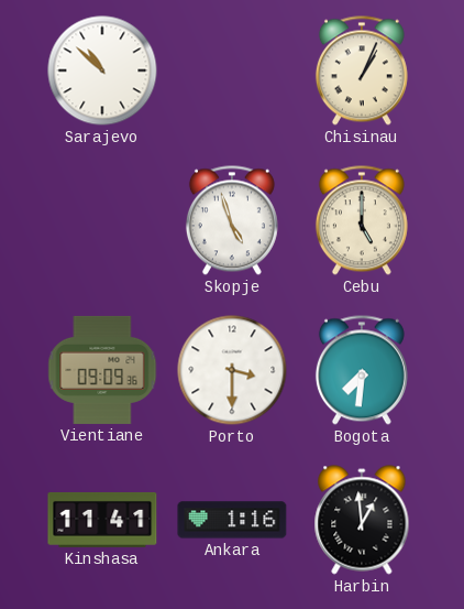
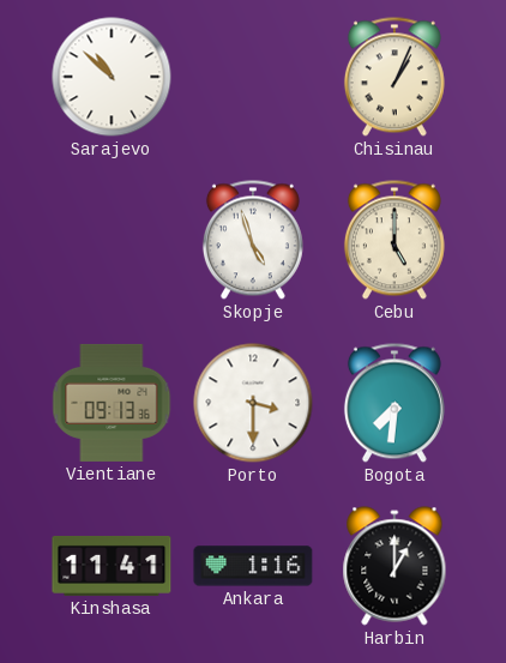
Vientiane: 09:09 -> 09:13 (112, 403)
Harbin: 12:59 -> 1:00 (394, 566)
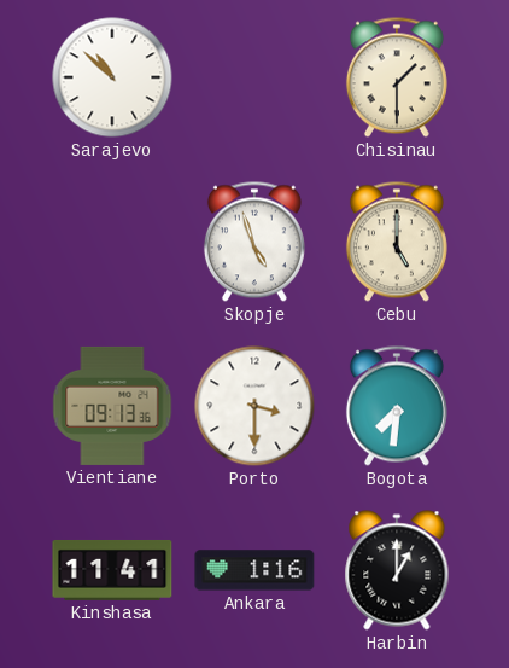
Chisinau: 1:04 -> 1:30 (397, 77)
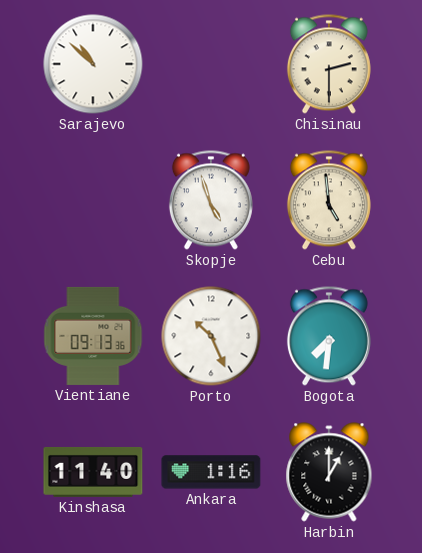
Chisinau: 1:30 -> 2:30 (329, 64)
Cebu: 5:00 -> 4:59 (329, 200)
Porto: 3:30 -> 10:26 (211, 336)
Kinshasa: 11:41 -> 11:40 (93, 472)
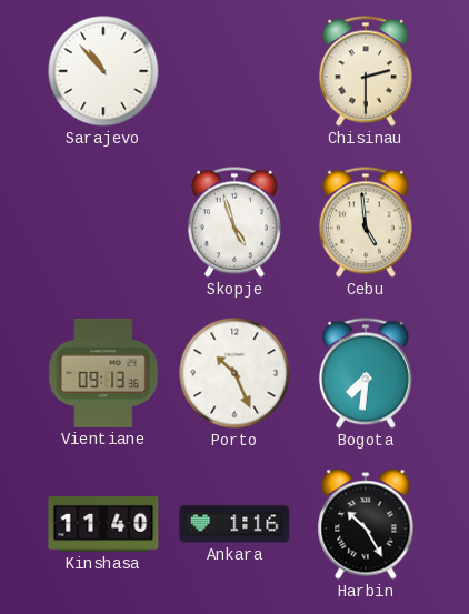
Sarajevo: 10:52 -> 10:53 (103, 71)
Harbin: 1:00 -> 10:25 (366, 524)
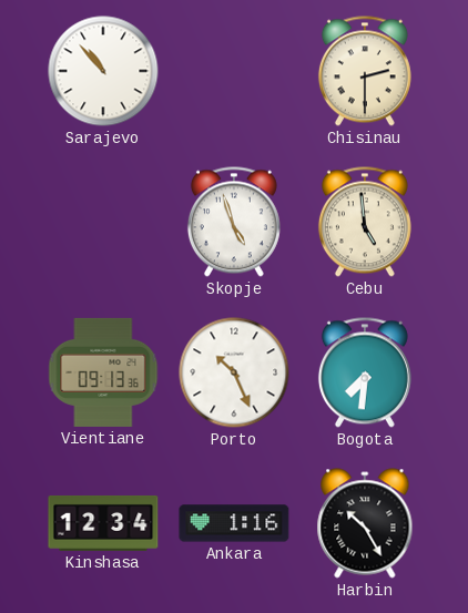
Kinshasa: 11:40 -> 12:34 (103, 523)
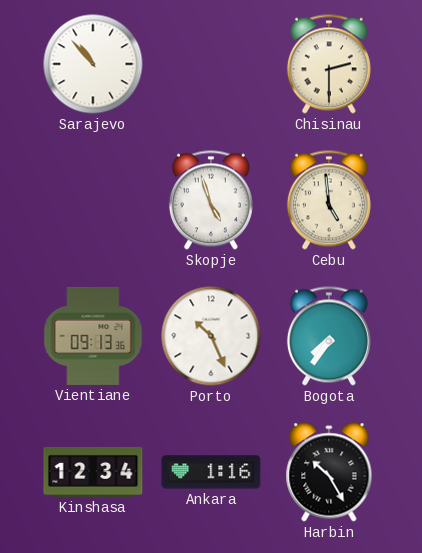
Bogota: 7:31 -> 7:36 (329, 336)
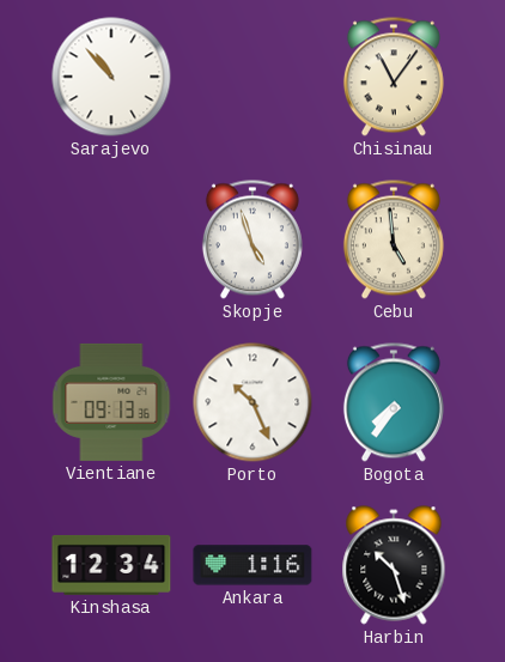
Chisinau: 2:30 -> 11:06 (394, 77)
Harbin: 10:25 -> 10:27 (394, 565)
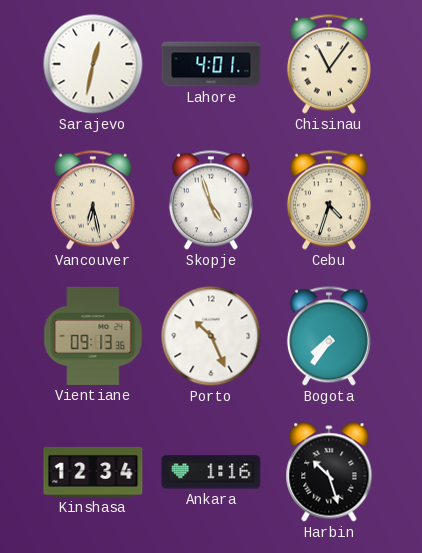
Sarajevo: 10:53 -> 12:32 (93, 64)
Lahore: none -> 4:01 (211, 64)
Vancouver: none -> 6:28 (93, 200)
Cebu: 4:59 -> 4:33 (329, 200)
